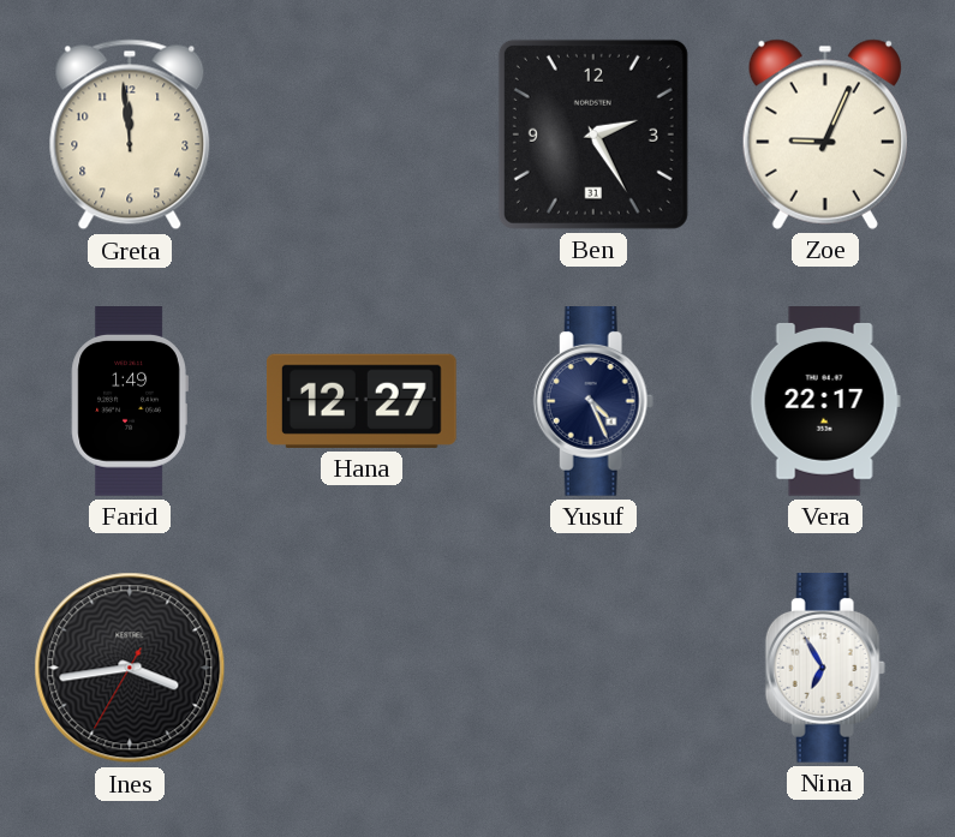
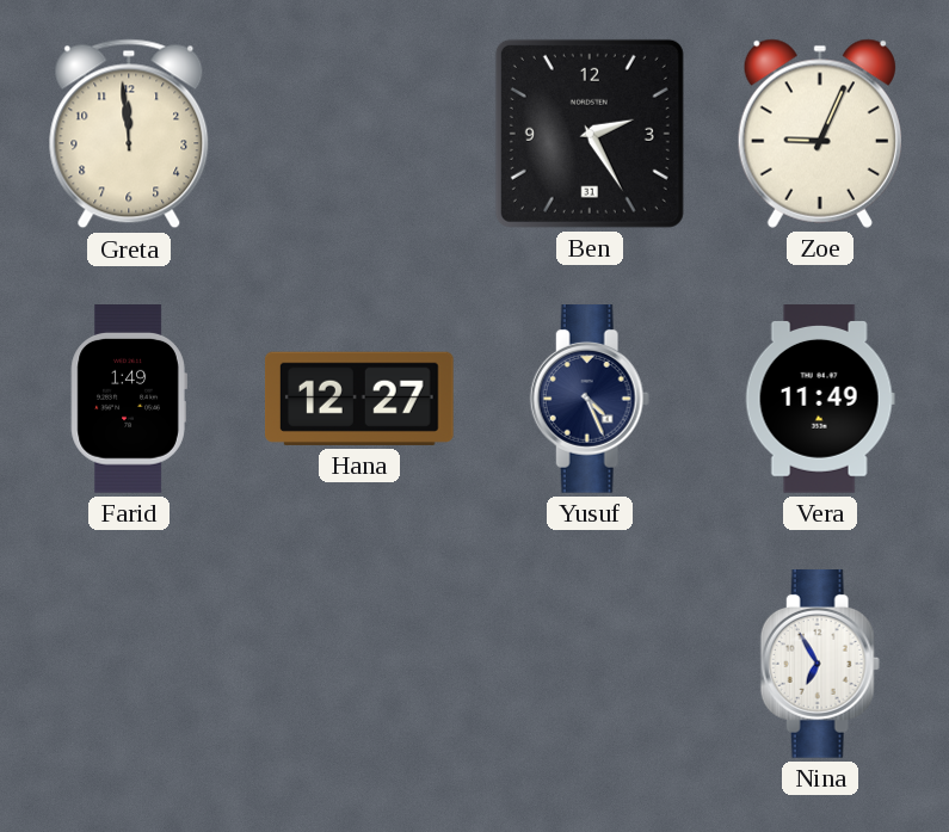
Vera: 22:17 -> 11:49 (820, 400)
Ines: 3:43 -> none (130, 668)
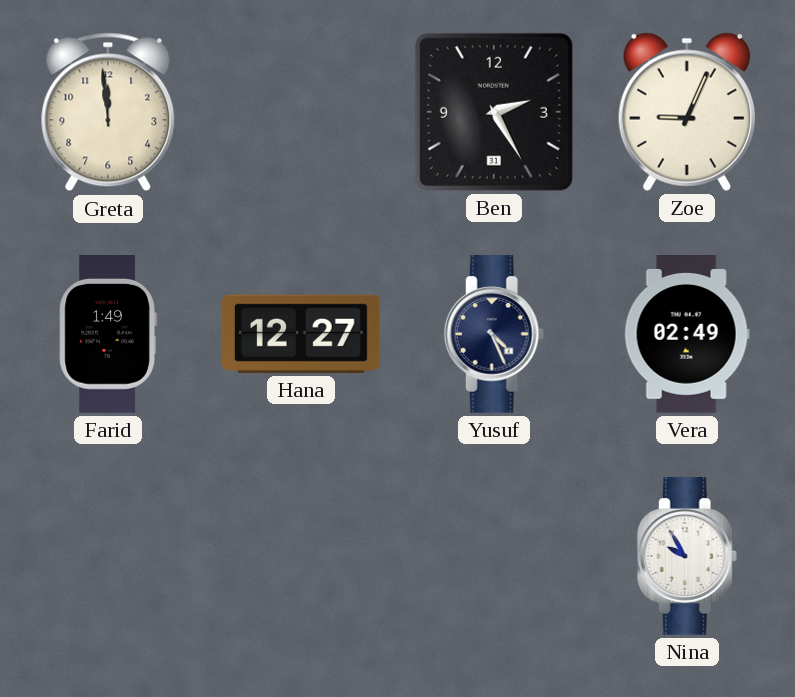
Vera: 11:49 -> 02:49 (687, 335)
Nina: 6:55 -> 9:55 (687, 557)
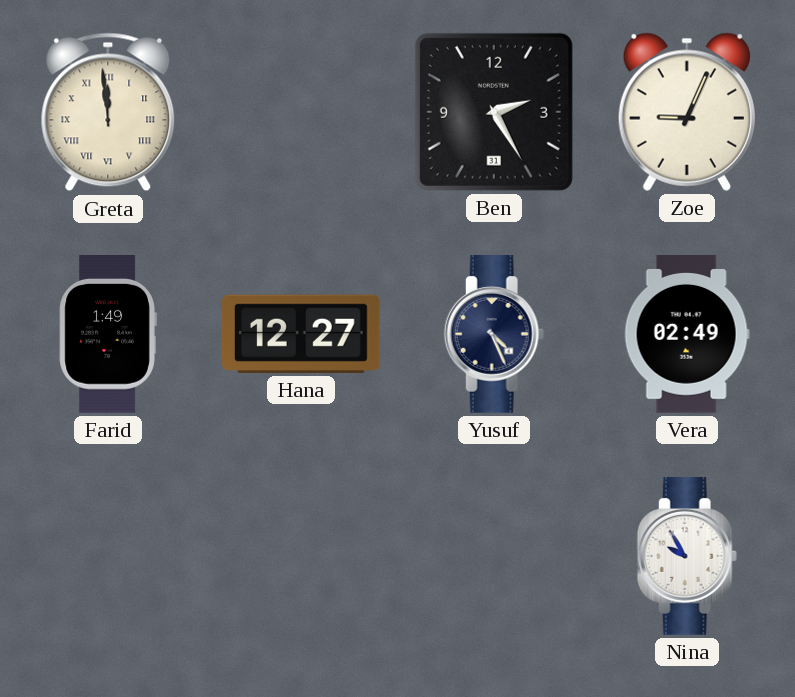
Greta numerals: Arabic -> Roman (108, 112)
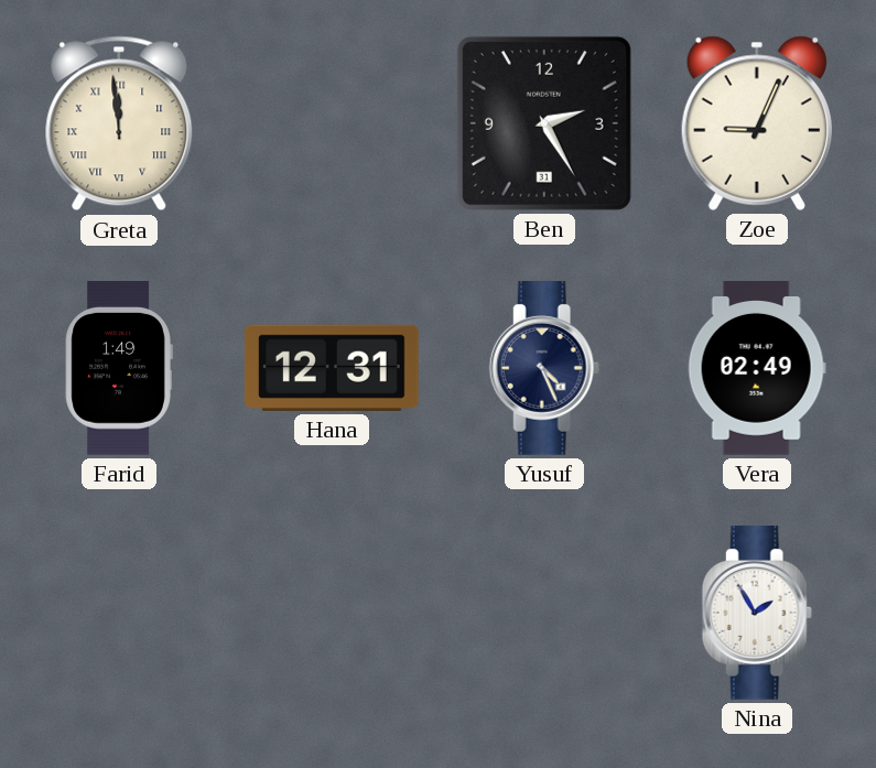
Hana: 12:27 -> 12:31 (332, 368)
Nina: 9:55 -> 1:55 (757, 614)
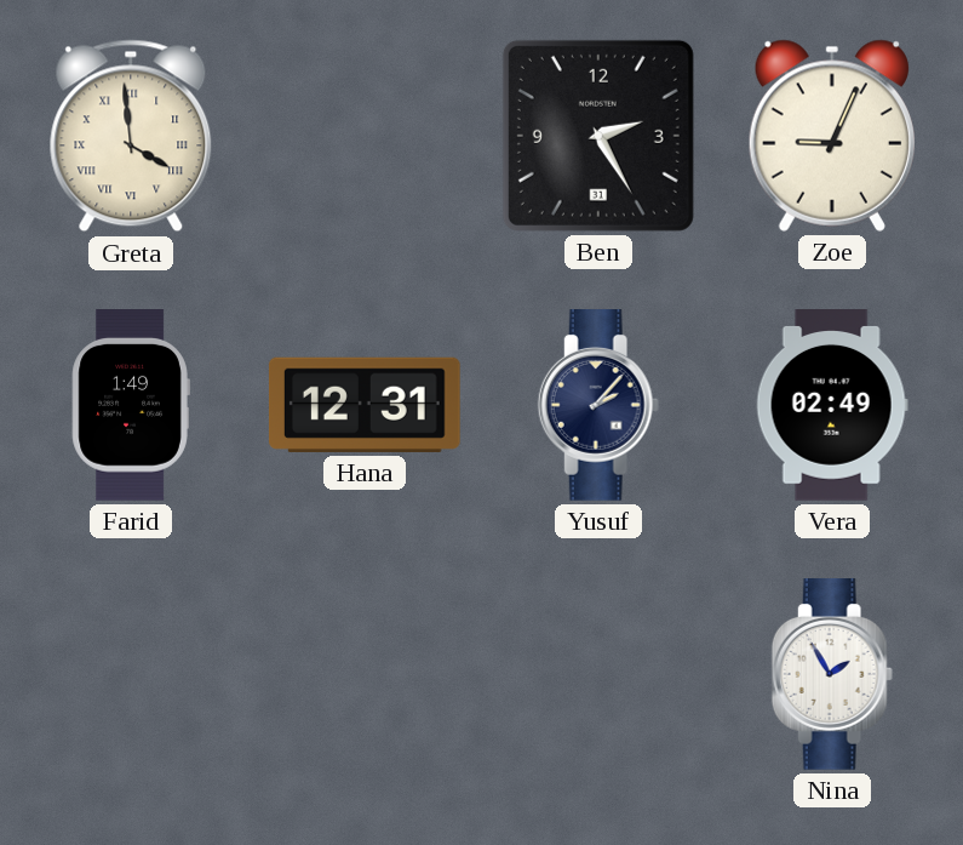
Greta: 11:59 -> 3:59 (131, 136)
Yusuf: 4:26 -> 2:07 (598, 406)
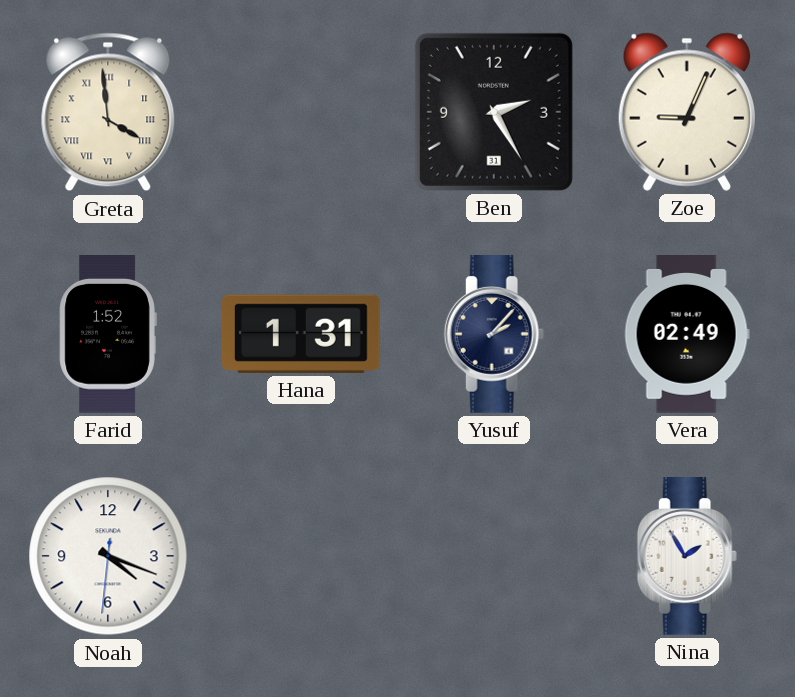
Farid: 1:49 -> 1:52 (108, 335)
Hana: 12:31 -> 1:31 (301, 334)
Noah: none -> 4:18 (108, 556)
